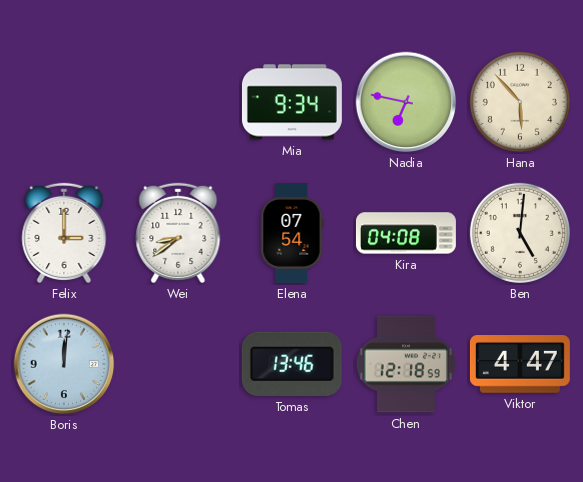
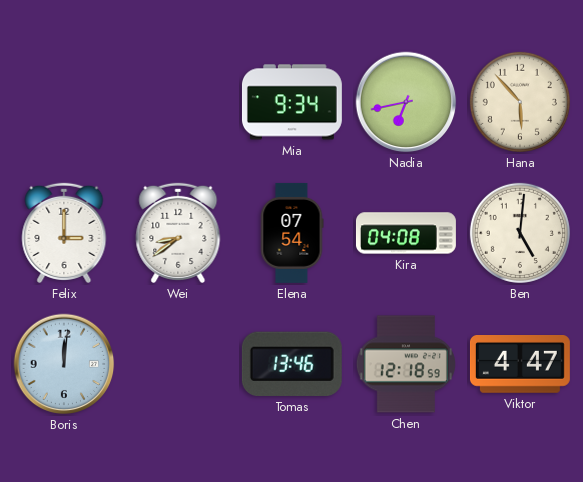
Nadia: 6:47 -> 6:43 (406, 102)
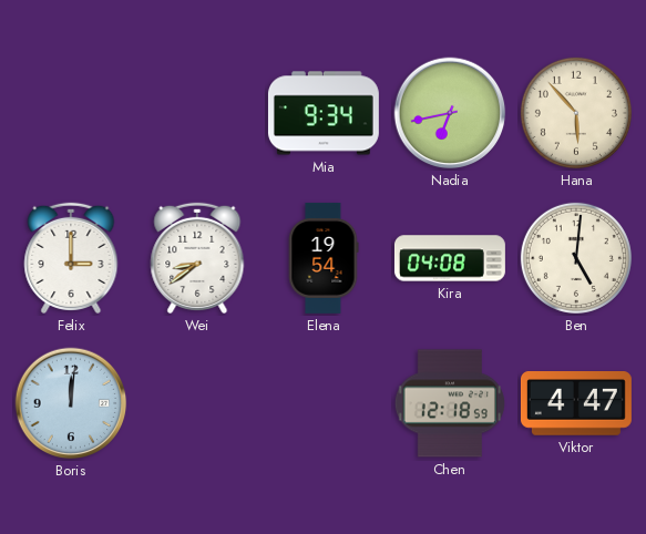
Elena: 07:54 -> 19:54 (324, 258)
Tomas: 13:46 -> none (292, 364)
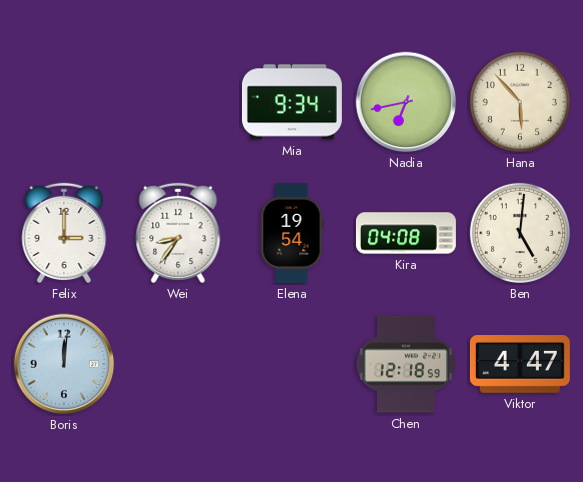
Wei: 8:39 -> 8:36 (178, 233)
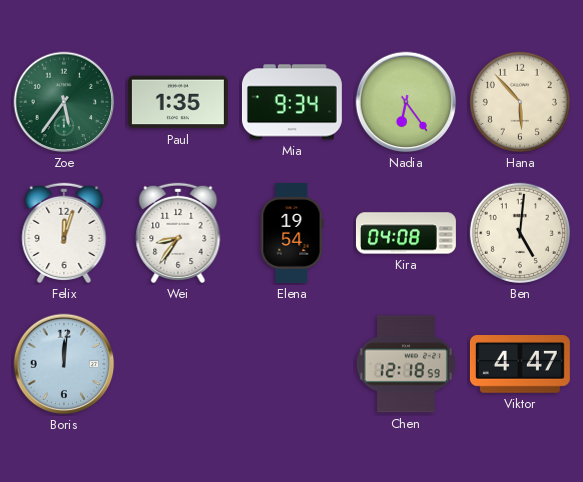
Zoe: none -> 5:36 (64, 102)
Paul: none -> 1:35 (178, 102)
Nadia: 6:43 -> 6:24 (406, 102)
Felix: 3:00 -> 12:03 (64, 233)
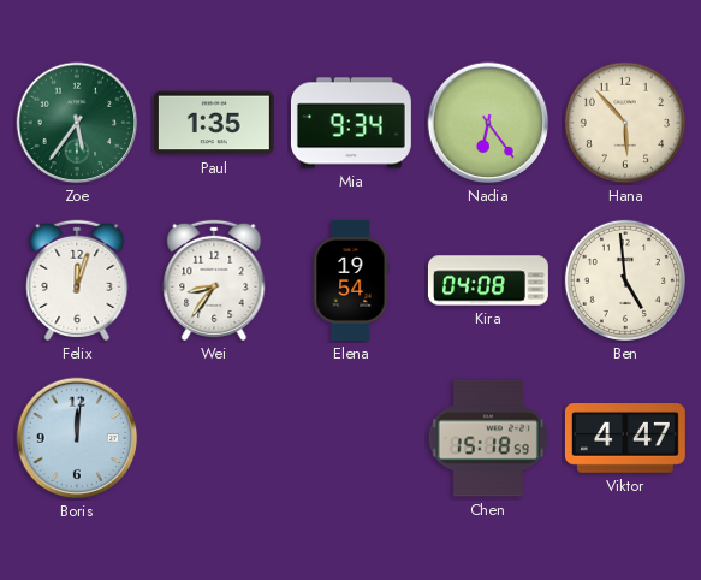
Ben: 5:01 -> 4:59 (625, 280)
Chen: 12:18 -> 15:18 (488, 438)
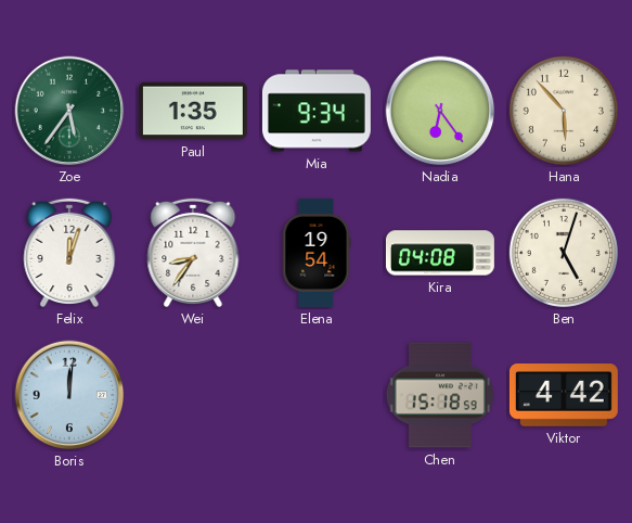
Ben: 4:59 -> 5:03 (564, 253)
Viktor: 4:47 -> 4:42 (564, 396)
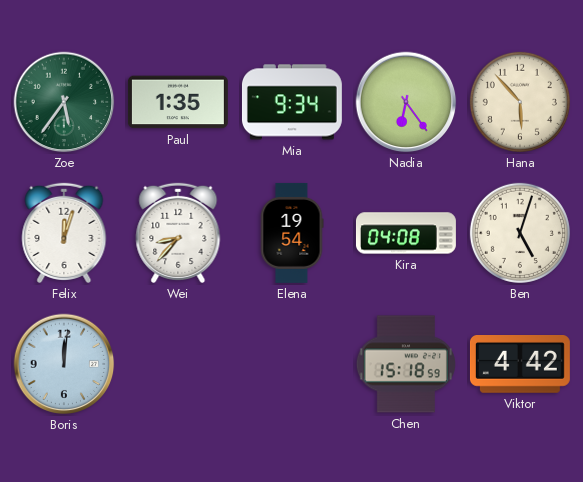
Wei: 8:36 -> 8:37 (178, 233)
